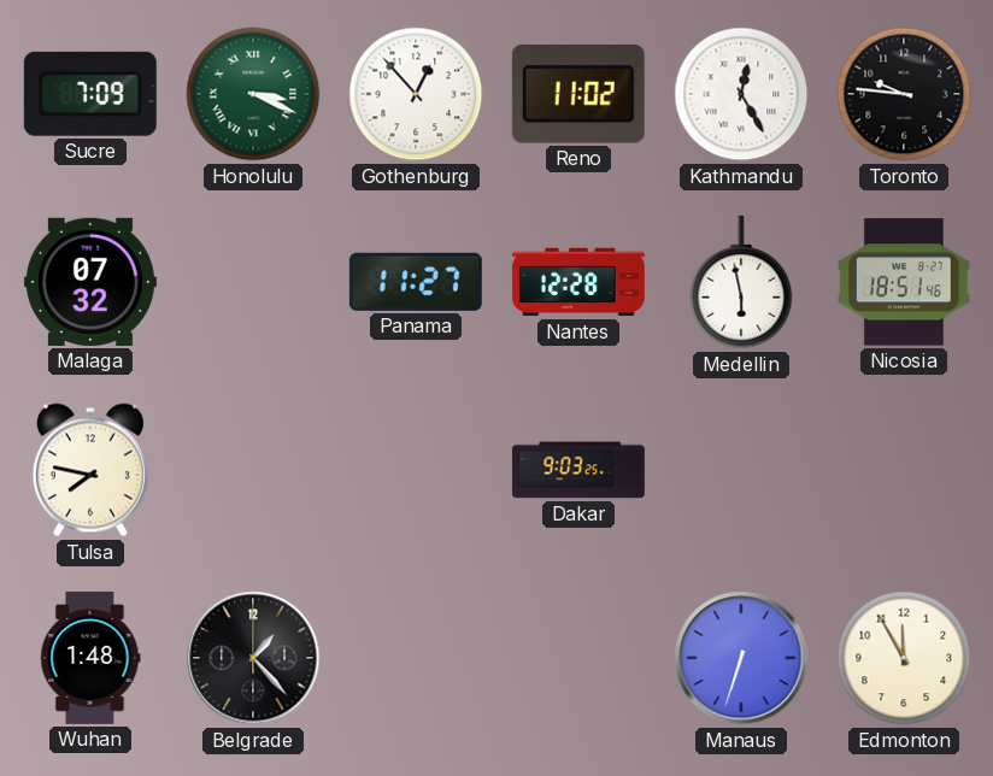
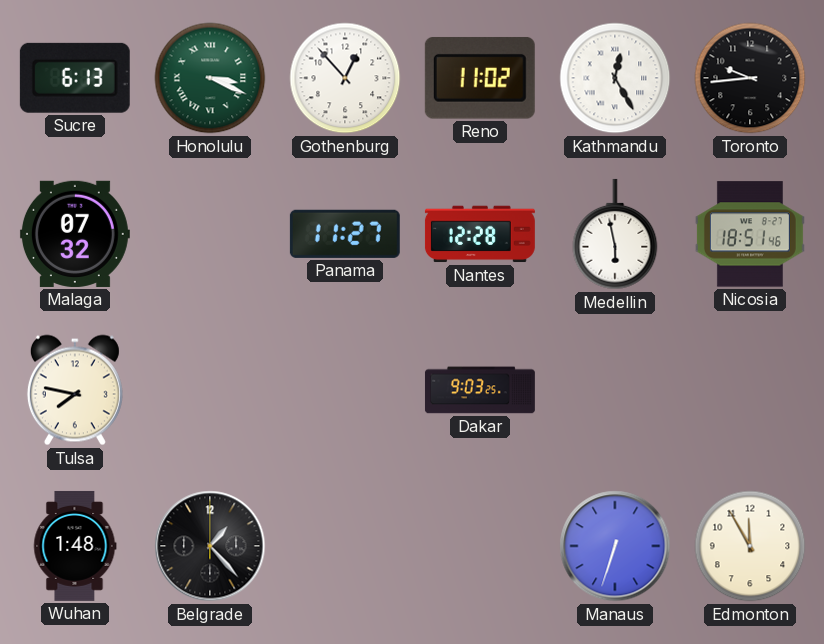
Sucre: 7:09 -> 6:13 (75, 78)
Toronto: 9:46 -> 9:44 (750, 78)
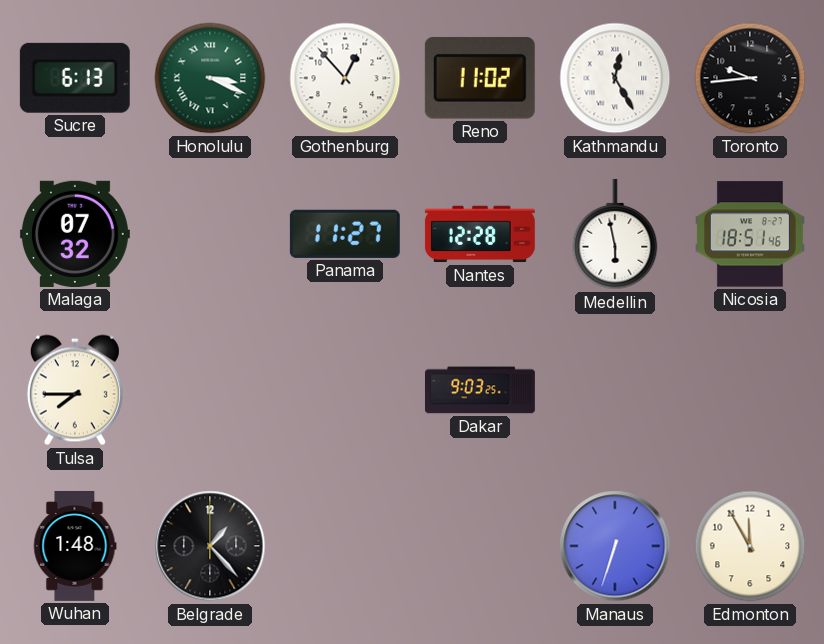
Tulsa: 7:47 -> 7:45 (75, 390)
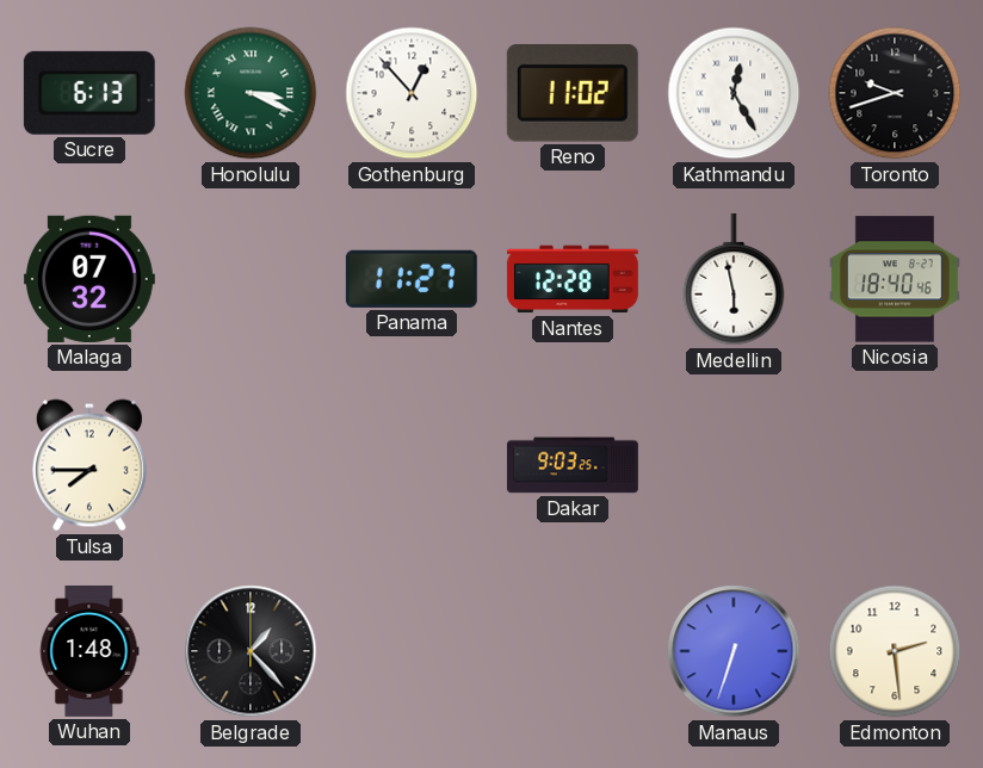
Toronto: 9:44 -> 9:42 (895, 93)
Nicosia: 18:51 -> 18:40 (895, 279)
Edmonton: 11:55 -> 2:29 (895, 651)
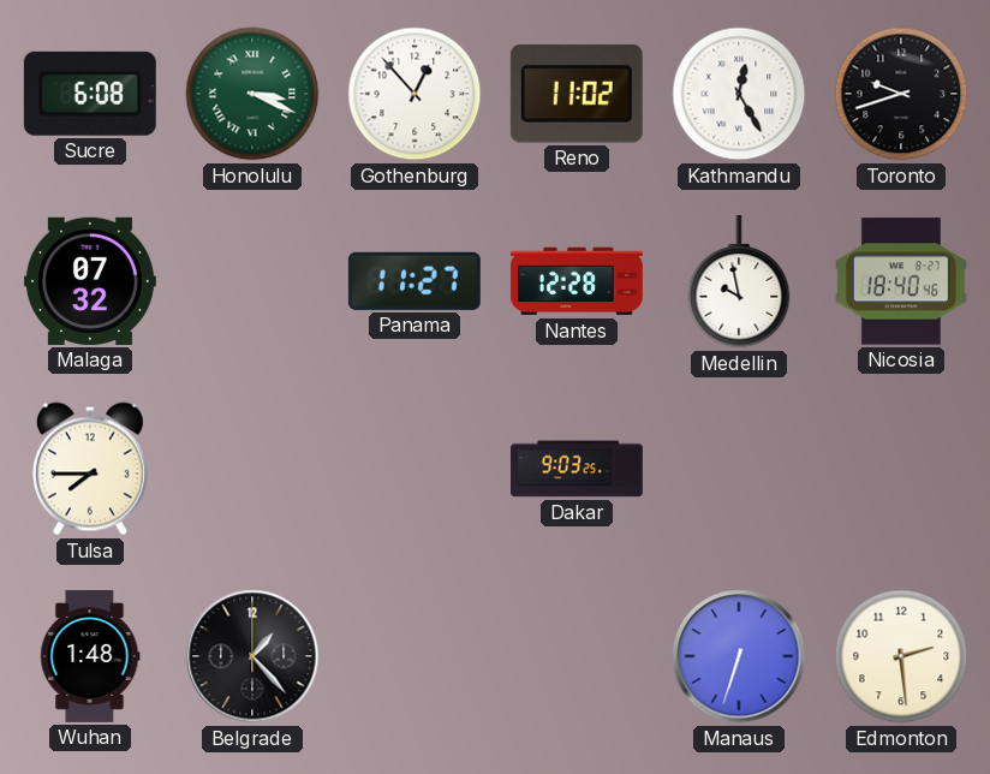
Sucre: 6:13 -> 6:08 (90, 94)
Medellin: 5:58 -> 9:58 (739, 281)
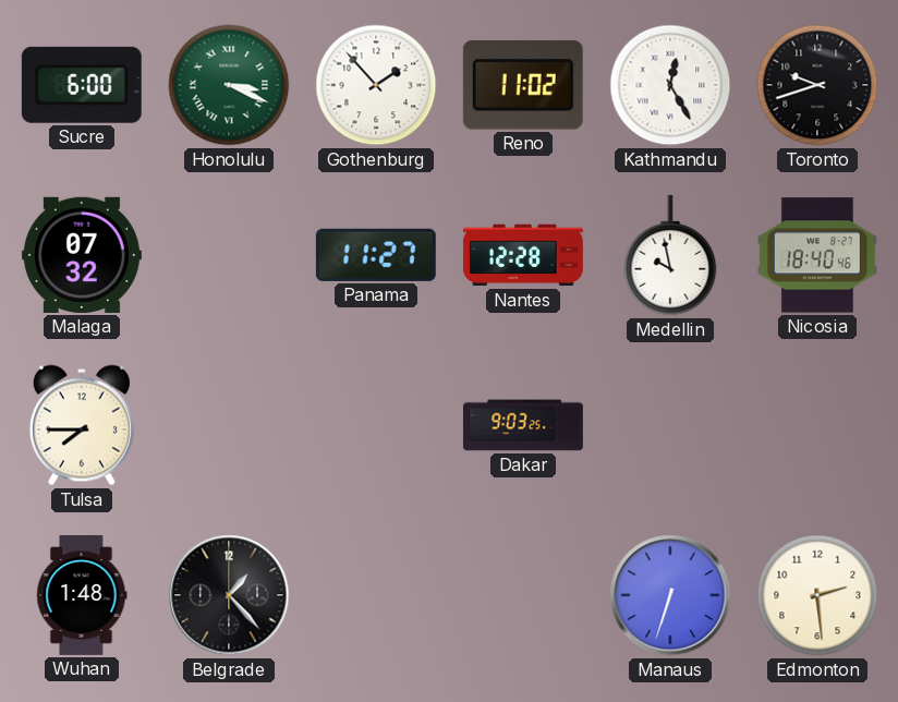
Sucre: 6:08 -> 6:00 (82, 85)
Gothenburg: 12:53 -> 1:53 (376, 85)
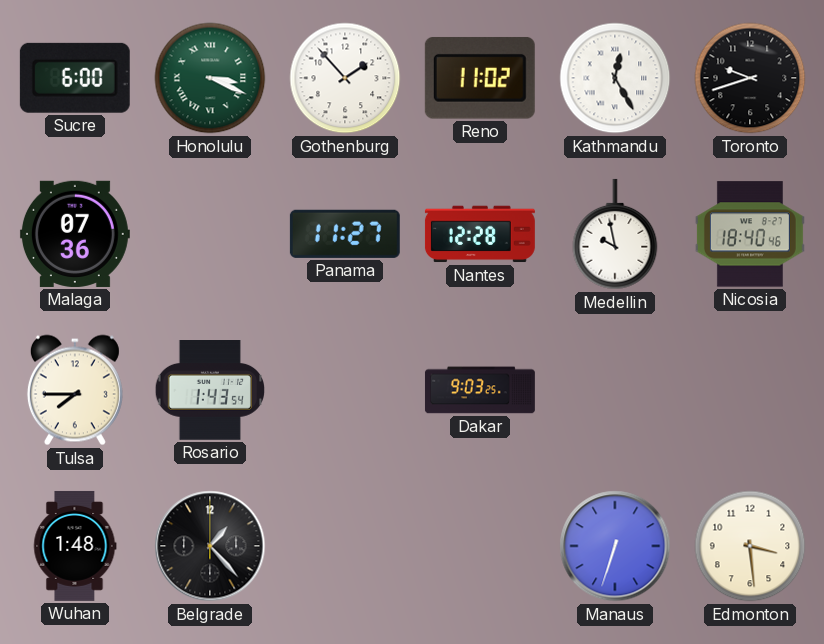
Malaga: 07:32 -> 07:36 (75, 234)
Rosario: none -> 1:43 (209, 390)
Edmonton: 2:29 -> 3:29 (750, 546)
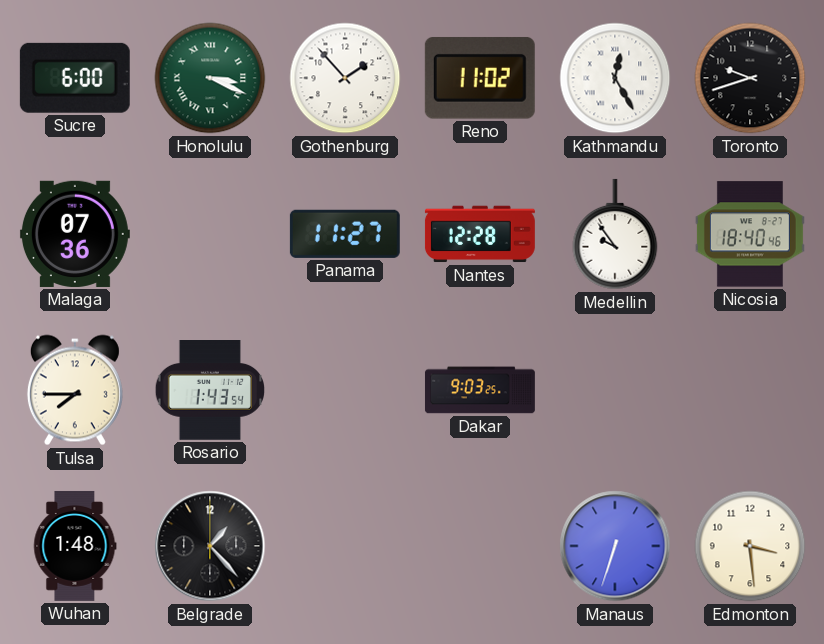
Medellin: 9:58 -> 9:54 (615, 234)
